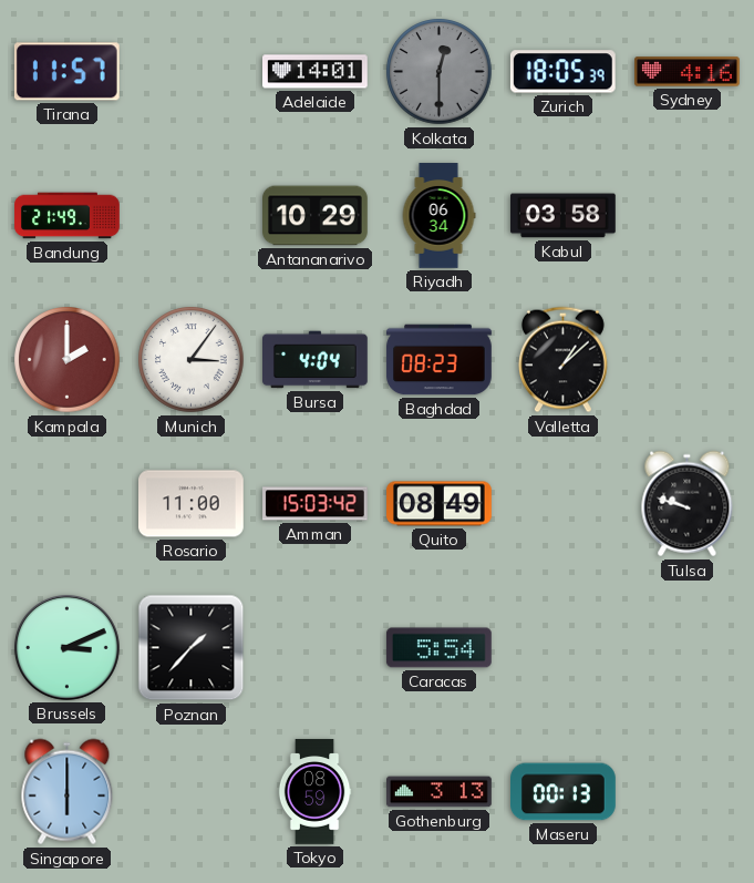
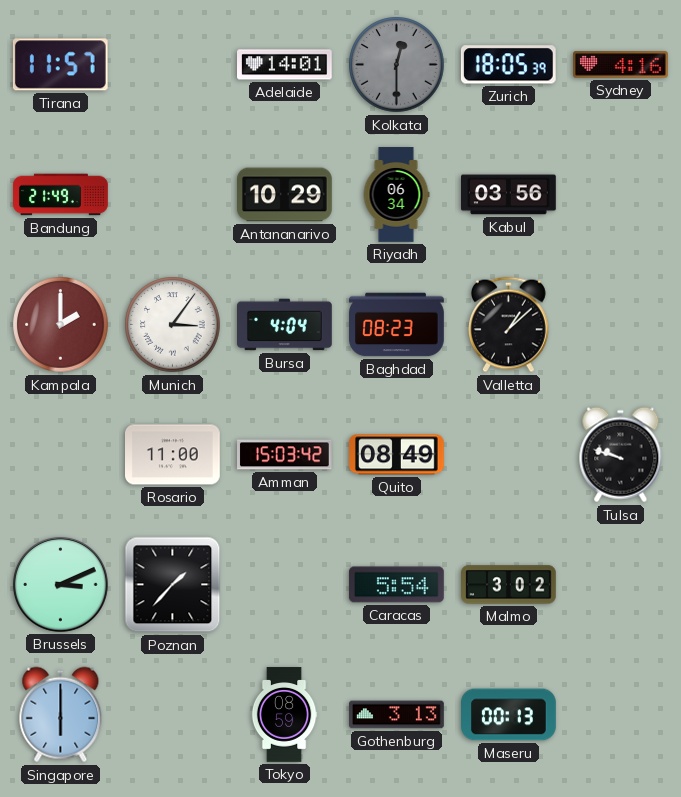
Kabul: 03:58 -> 03:56 (509, 195)
Malmo: none -> 3:02 (509, 585)
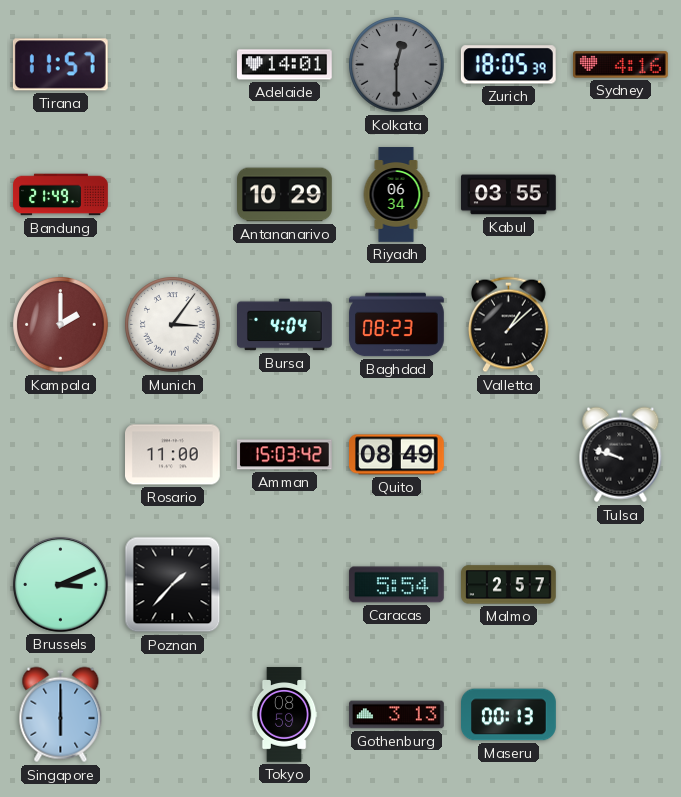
Kabul: 03:56 -> 03:55 (509, 195)
Malmo: 3:02 -> 2:57 (509, 585)
